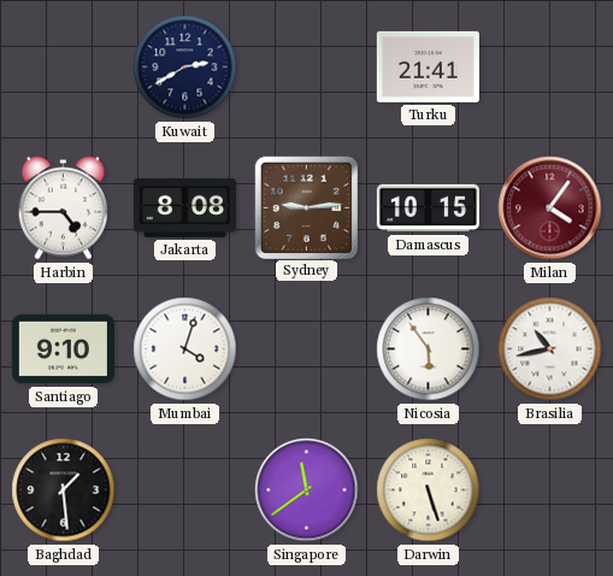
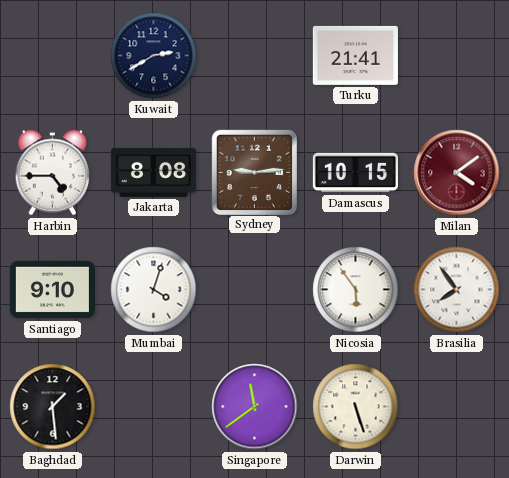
Milan: 4:06 -> 4:09 (457, 173)
Brasilia: 10:43 -> 7:54 (457, 290)
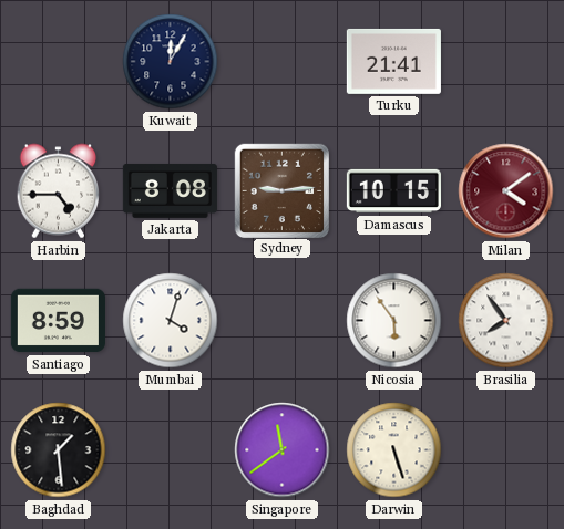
Kuwait: 2:40 -> 12:05 (171, 62)
Santiago: 9:10 -> 8:59 (58, 321)
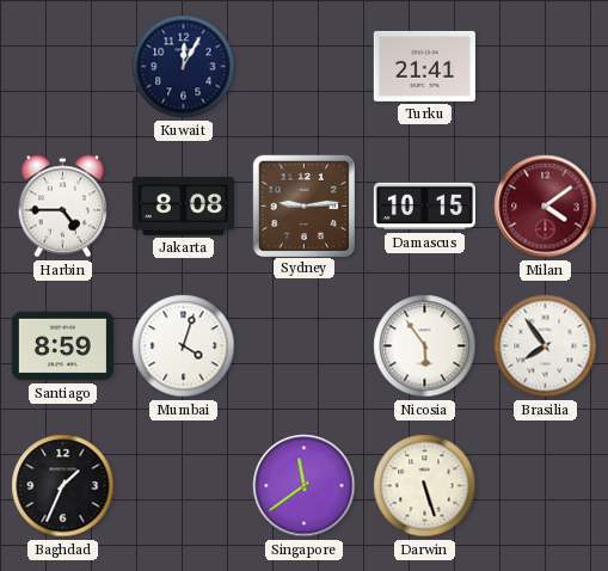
Baghdad: 1:29 -> 1:34 (63, 486)
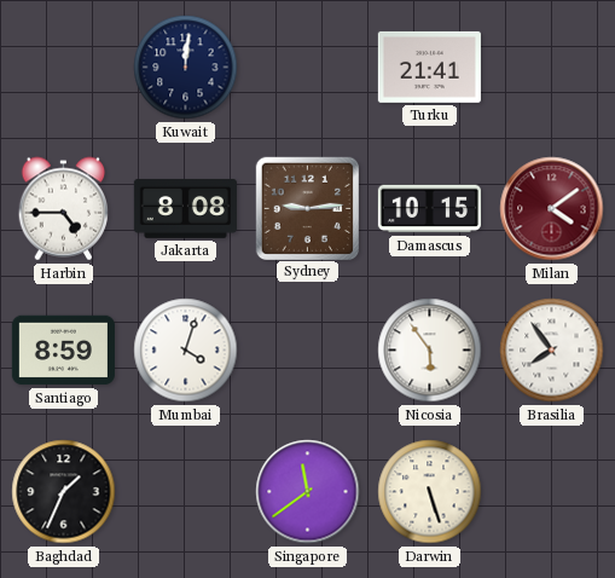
Kuwait: 12:05 -> 12:01 (186, 68)
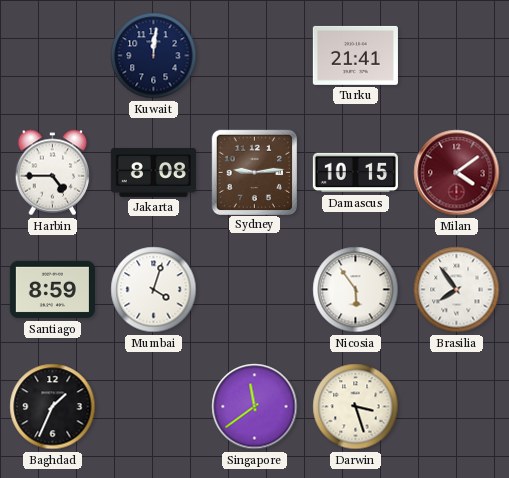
Darwin: 5:27 -> 3:27 (356, 407)
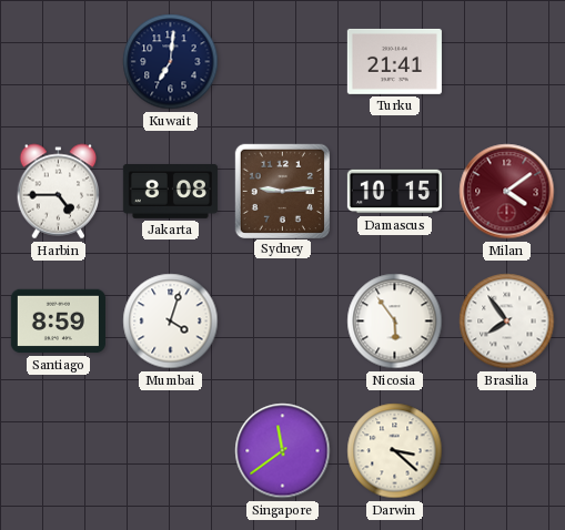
Kuwait: 12:01 -> 7:01 (171, 62)
Baghdad: 1:34 -> none (53, 407)
Darwin: 3:27 -> 3:22 (395, 451)
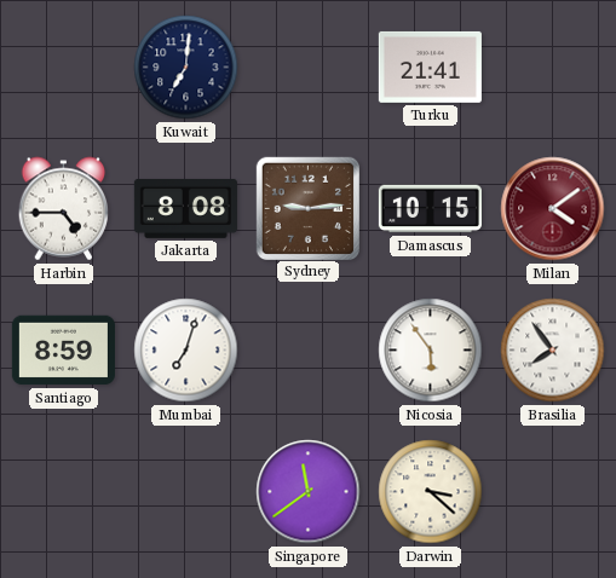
Mumbai: 4:03 -> 7:03 (186, 351)
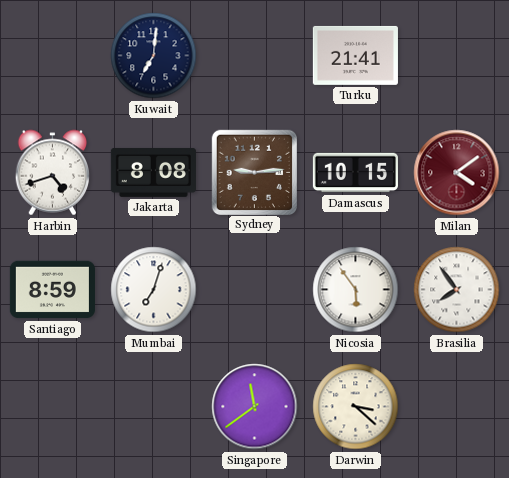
Harbin: 4:45 -> 4:42 (53, 173)
